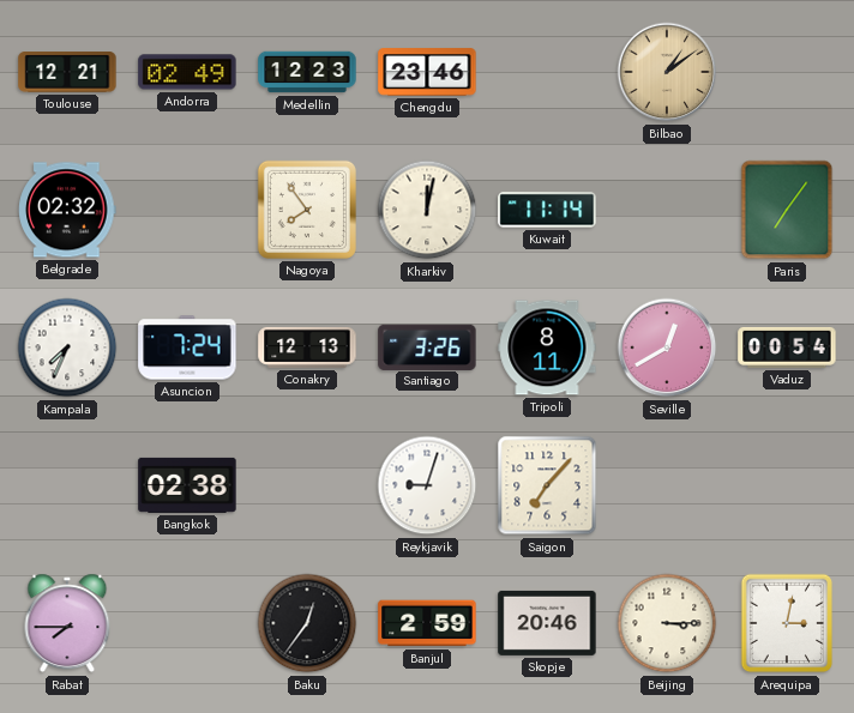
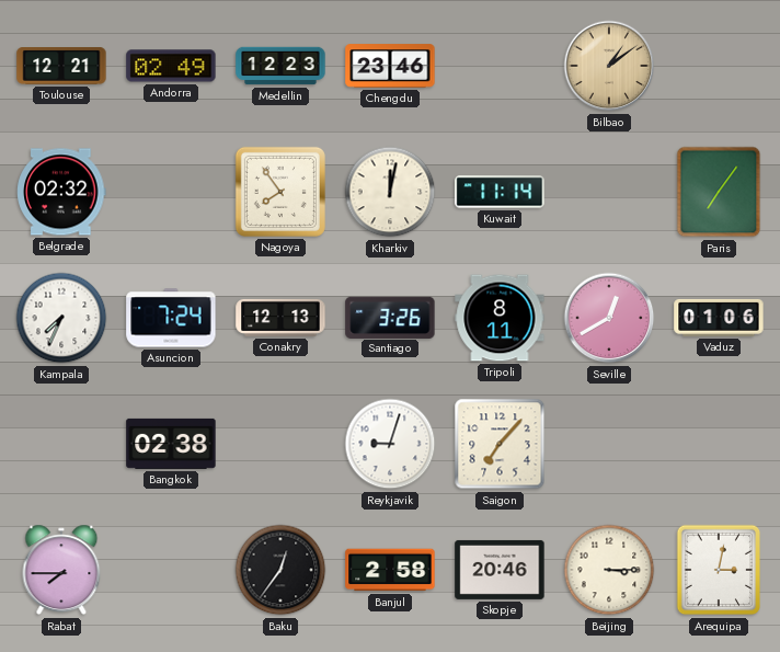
Vaduz: 00:54 -> 01:06 (719, 318)
Banjul: 2:59 -> 2:58 (390, 570)
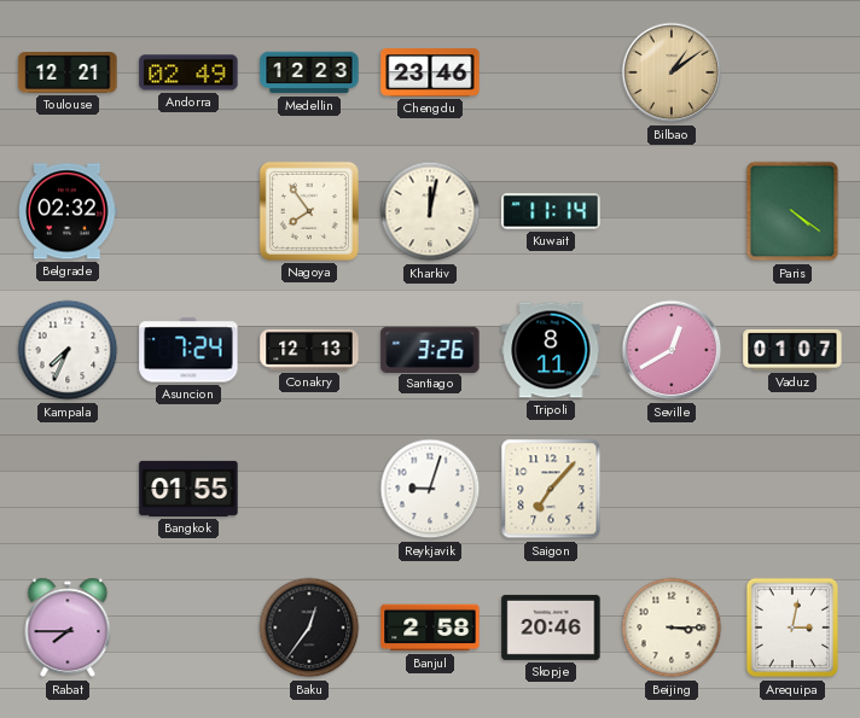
Paris: 7:06 -> 4:21 (792, 211)
Vaduz: 01:06 -> 01:07 (792, 350)
Bangkok: 02:38 -> 01:55 (188, 489)
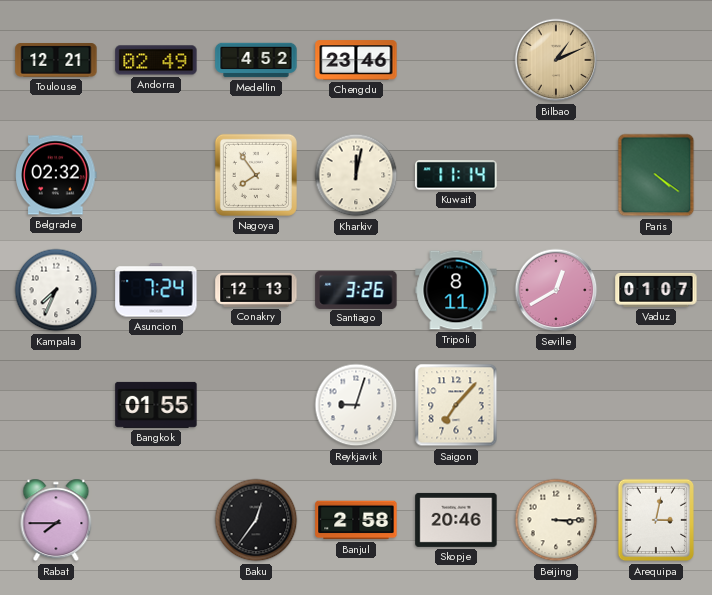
Medellin: 12:23 -> 4:52 (256, 60)
Bilbao: 1:09 -> 1:11 (556, 60)
